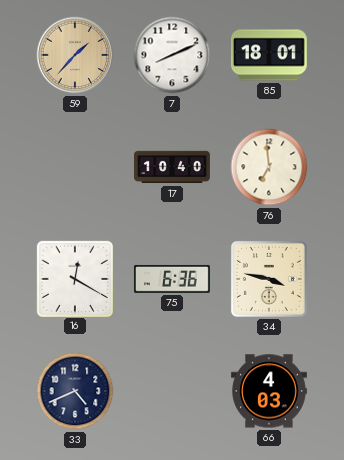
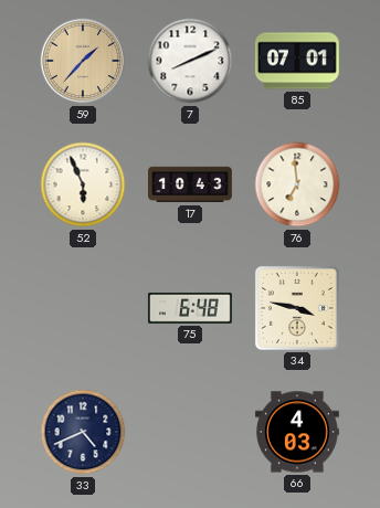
85: 18:01 -> 07:01 (297, 61)
52: none -> 5:56 (83, 184)
17: 10:40 -> 10:43 (191, 184)
16: 12:20 -> none (74, 278)
75: 6:36 -> 6:48 (190, 308)
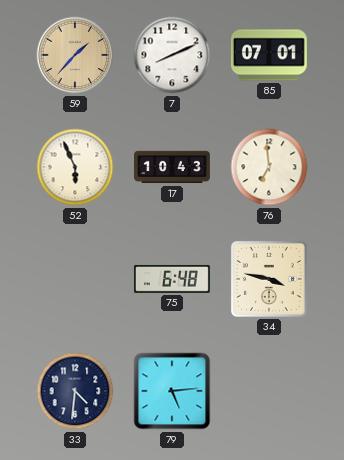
33: 4:41 -> 4:31 (75, 391)
79: none -> 5:14 (172, 391)
66: 4:03 -> none (297, 432)
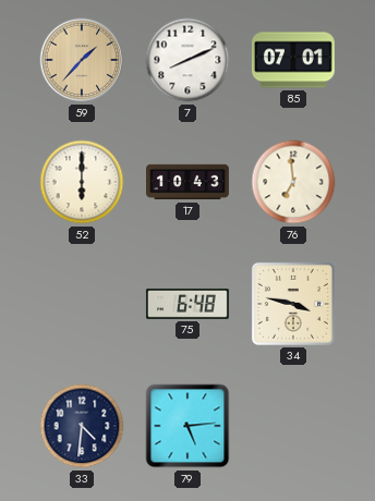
52: 5:56 -> 6:00 (82, 182)
